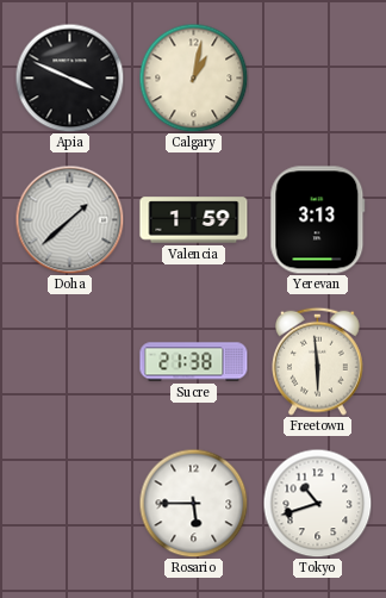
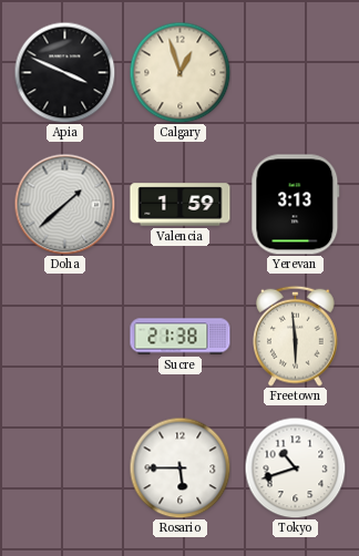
Calgary: 1:02 -> 12:57 (179, 72)
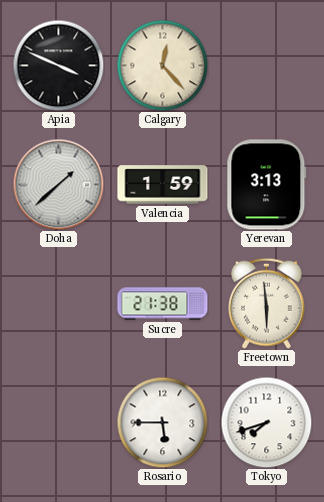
Calgary: 12:57 -> 12:23 (162, 65)
Tokyo: 10:42 -> 7:42 (266, 422)
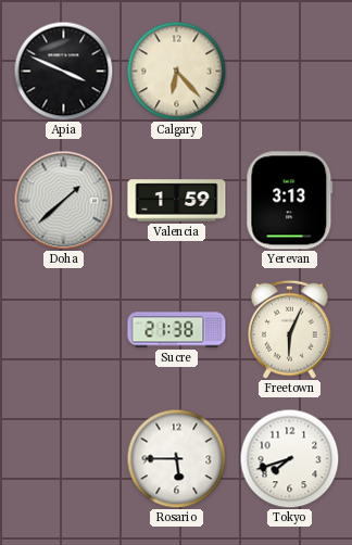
Calgary: 12:23 -> 6:23 (176, 71)
Freetown: 5:59 -> 6:04 (290, 329)
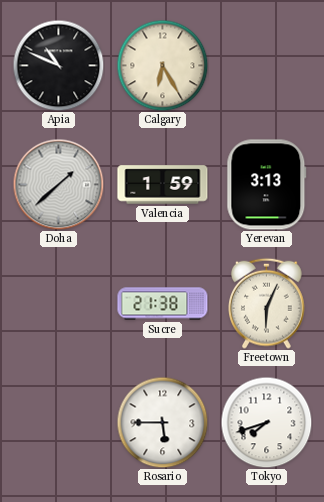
Apia: 3:49 -> 10:49 (58, 65)
Calgary: 6:23 -> 6:25 (162, 65)
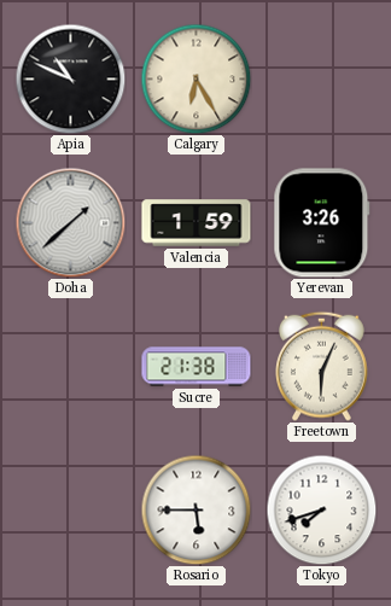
Yerevan: 3:13 -> 3:26 (322, 223)
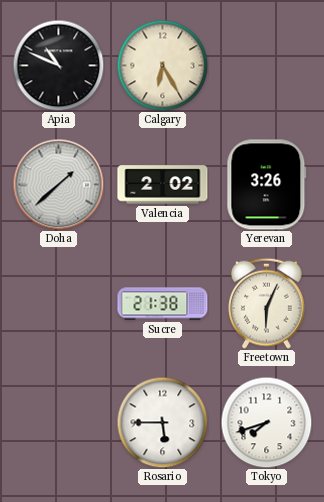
Valencia: 1:59 -> 2:02 (163, 185)
